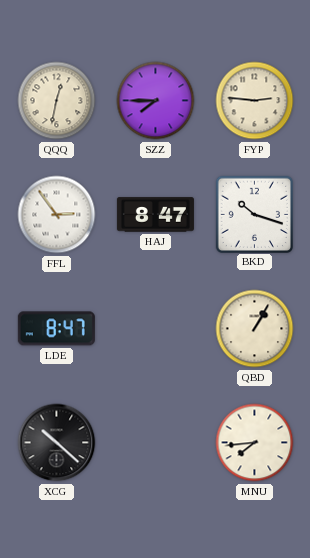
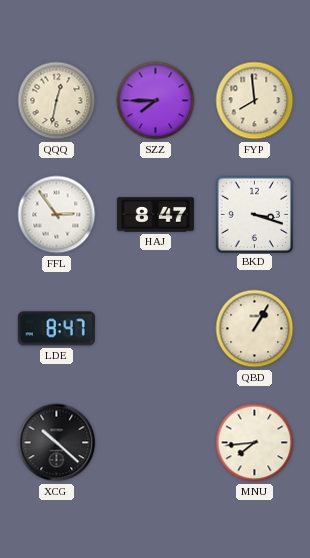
FYP: 2:46 -> 7:59 (255, 101)
BKD: 10:18 -> 3:18 (254, 214)
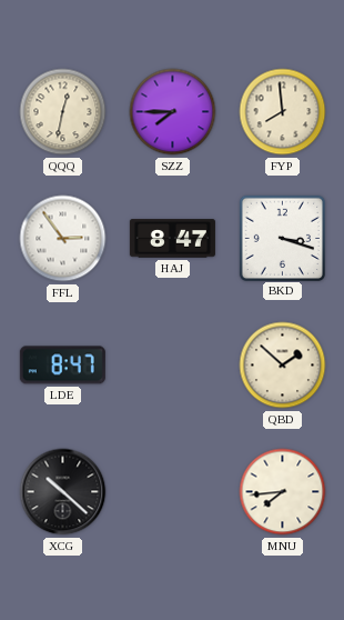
QBD: 1:05 -> 1:52 (283, 366)
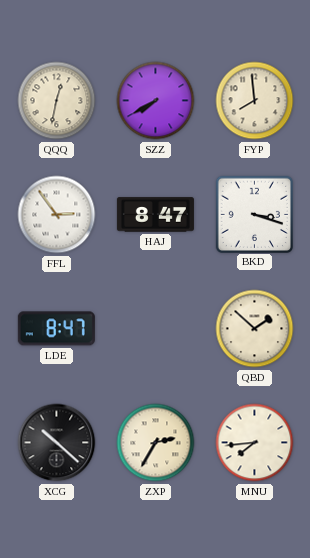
SZZ: 7:45 -> 7:40 (156, 101)
ZXP: none -> 2:35 (156, 443)
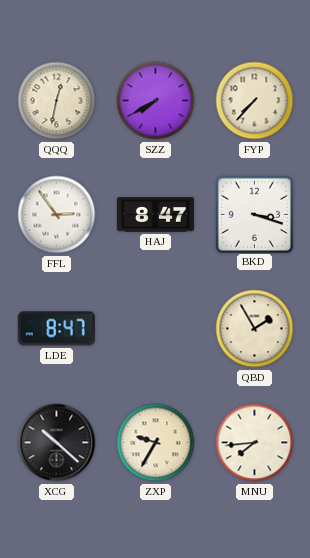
FYP: 7:59 -> 7:37 (255, 101)
QBD: 1:52 -> 1:55 (255, 329)
ZXP: 2:35 -> 9:35 (156, 443)
